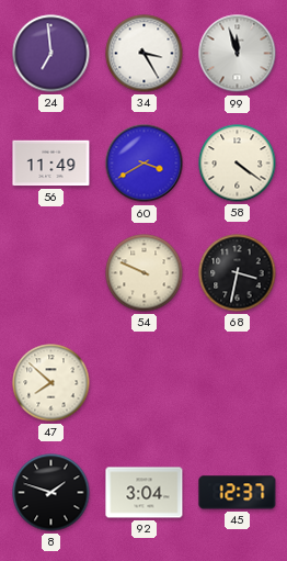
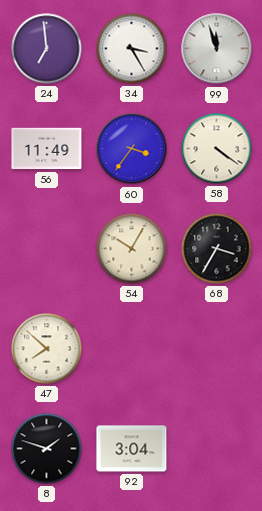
60: 3:40 -> 3:36 (132, 149)
54: 9:49 -> 10:05 (132, 249)
68: 3:32 -> 3:35 (217, 249)
45: 12:37 -> none (238, 493)
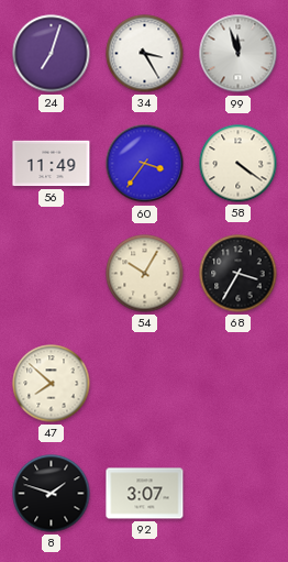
24: 6:59 -> 7:03 (52, 54)
92: 3:04 -> 3:07 (145, 494)
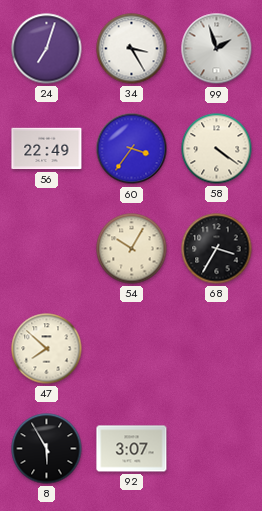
99: 11:57 -> 1:57 (217, 49)
56: 11:49 -> 22:49 (47, 149)
8: 1:48 -> 5:55 (47, 449)
